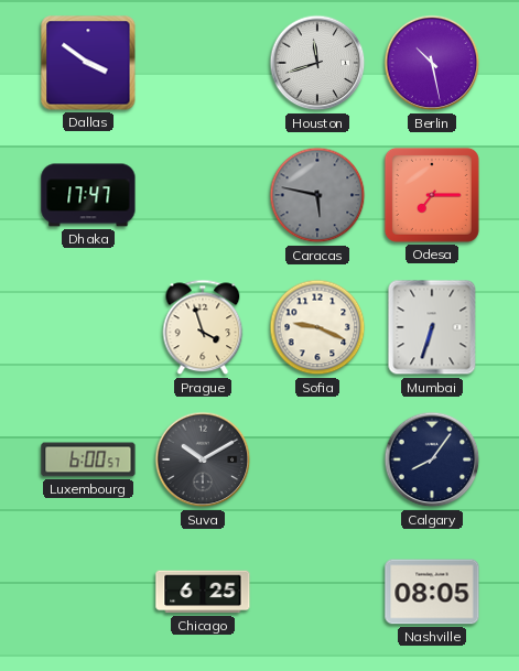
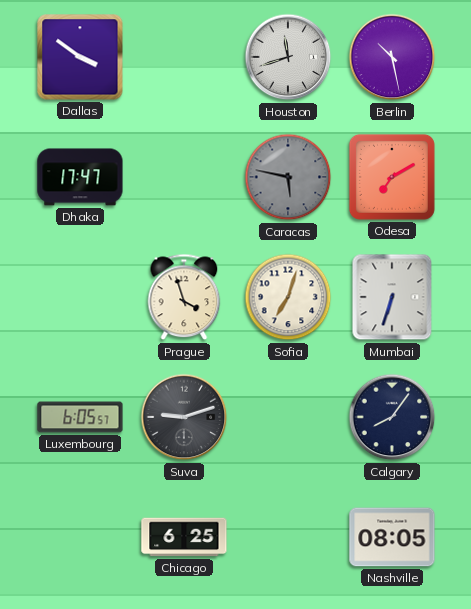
Odesa: 7:15 -> 7:10 (392, 177)
Sofia: 9:19 -> 7:03 (288, 297)
Luxembourg: 6:00 -> 6:05 (80, 417)
Suva: 10:10 -> 9:12 (184, 417)
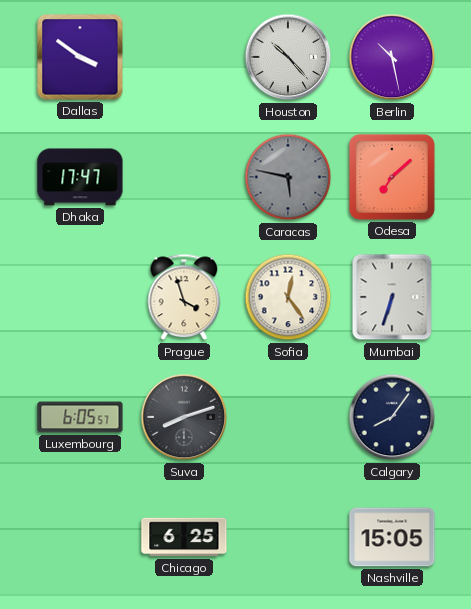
Houston: 11:42 -> 10:23 (288, 57)
Odesa: 7:10 -> 7:08 (392, 177)
Sofia: 7:03 -> 12:24 (288, 297)
Suva: 9:12 -> 8:12 (184, 417)
Nashville: 08:05 -> 15:05 (392, 537)
